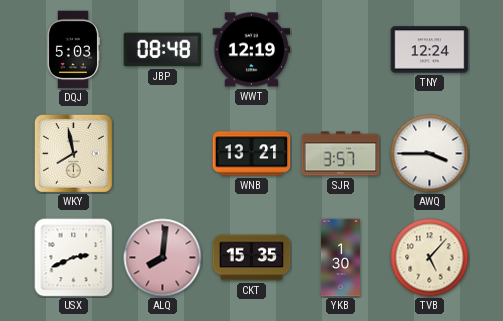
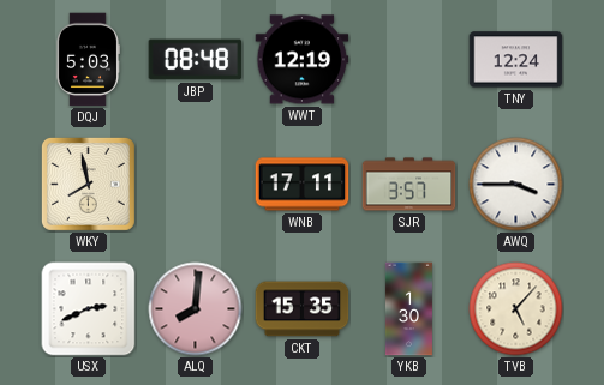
WNB: 13:21 -> 17:11 (303, 185)
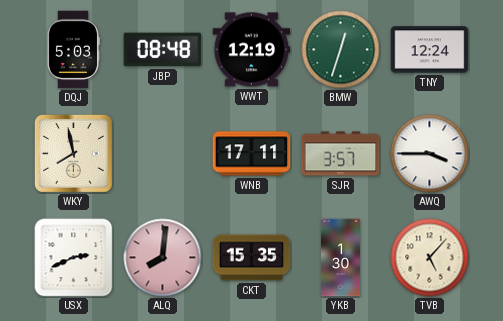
BMW: none -> 12:33 (341, 50)
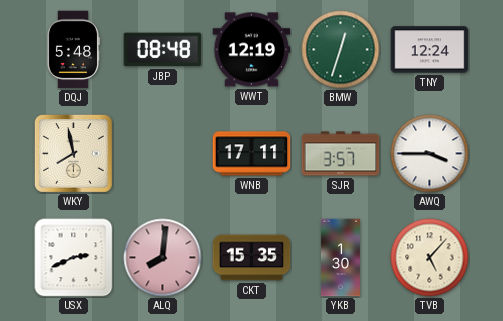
DQJ: 5:03 -> 5:48 (73, 50)
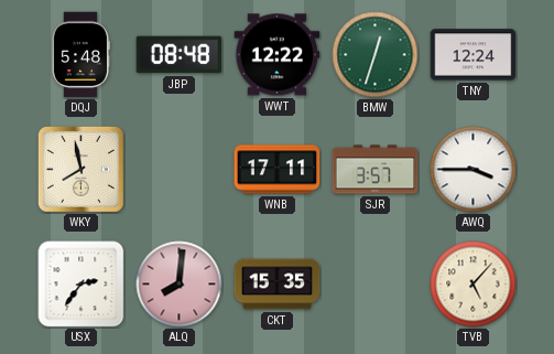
WWT: 12:19 -> 12:22 (278, 55)
USX: 2:41 -> 2:36 (82, 285)
YKB: 1:30 -> none (340, 258)
